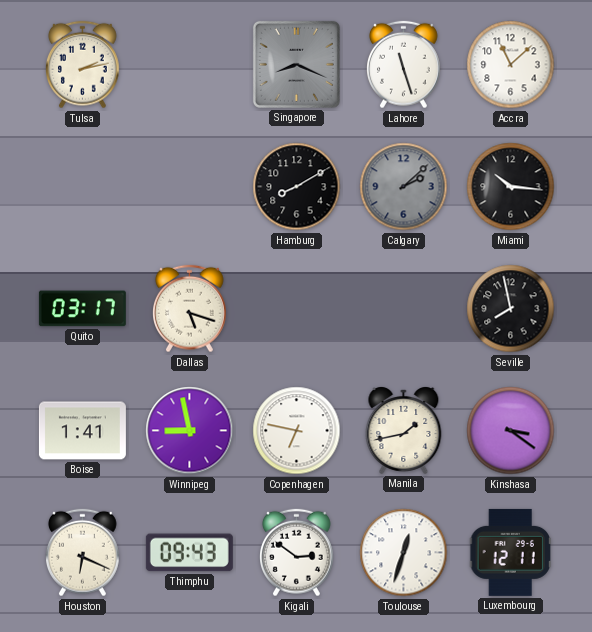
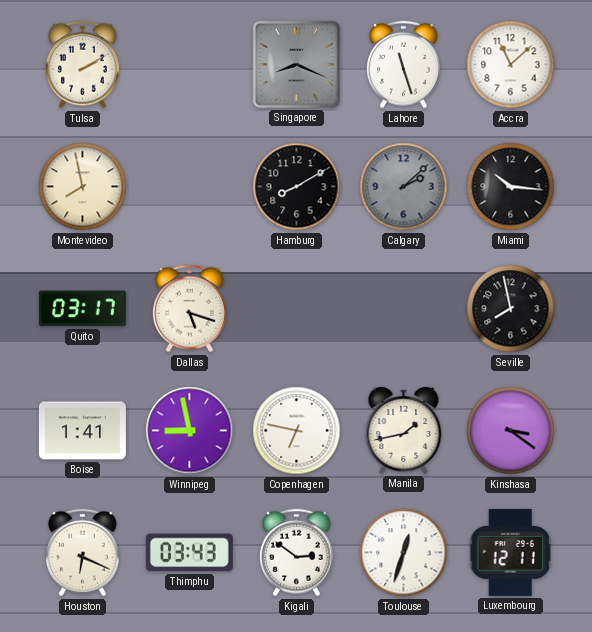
Tulsa: 2:13 -> 2:10 (83, 65)
Montevideo: none -> 7:58 (83, 187)
Thimphu: 09:43 -> 03:43 (189, 553)
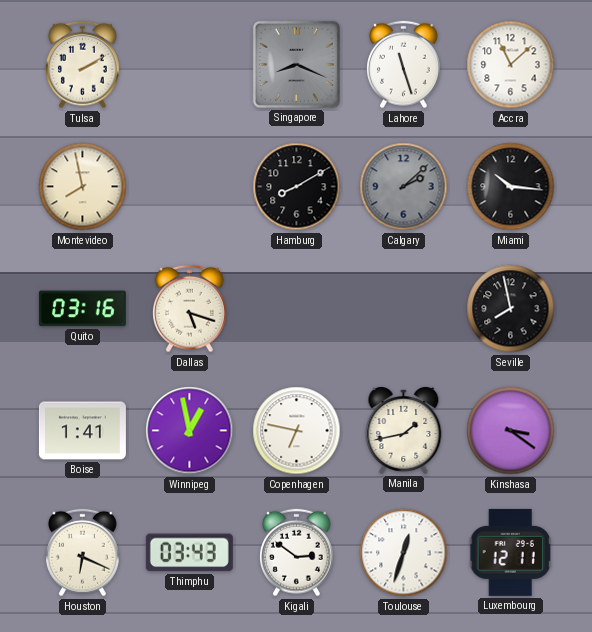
Quito: 03:17 -> 03:16 (82, 309)
Winnipeg: 8:58 -> 12:58 (190, 431)
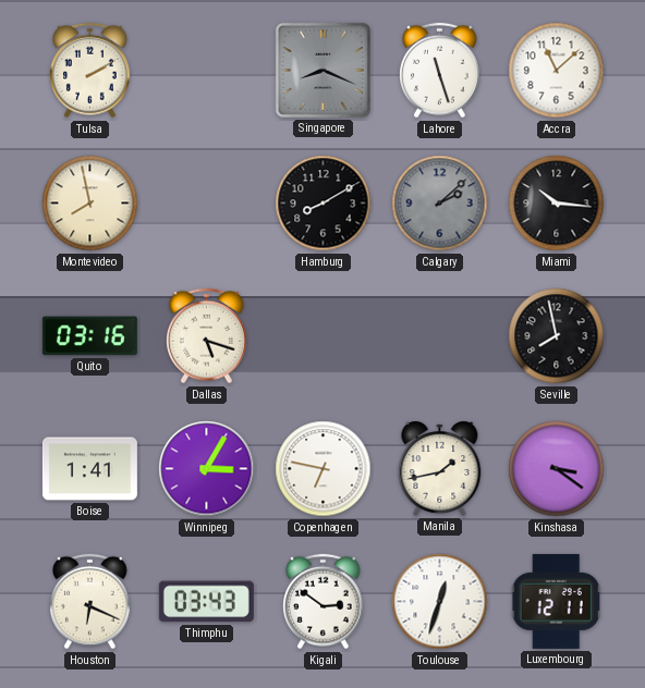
Winnipeg: 12:58 -> 3:05 (207, 469)
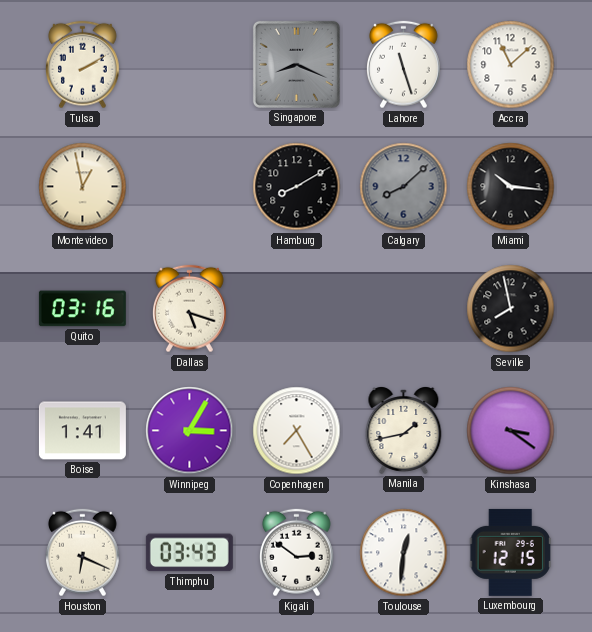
Montevideo: 7:58 -> 12:58 (83, 187)
Calgary: 2:08 -> 8:08 (404, 187)
Copenhagen: 6:47 -> 7:25 (297, 431)
Toulouse: 12:33 -> 12:31 (404, 553)
Luxembourg: 12:11 -> 12:15 (510, 552)
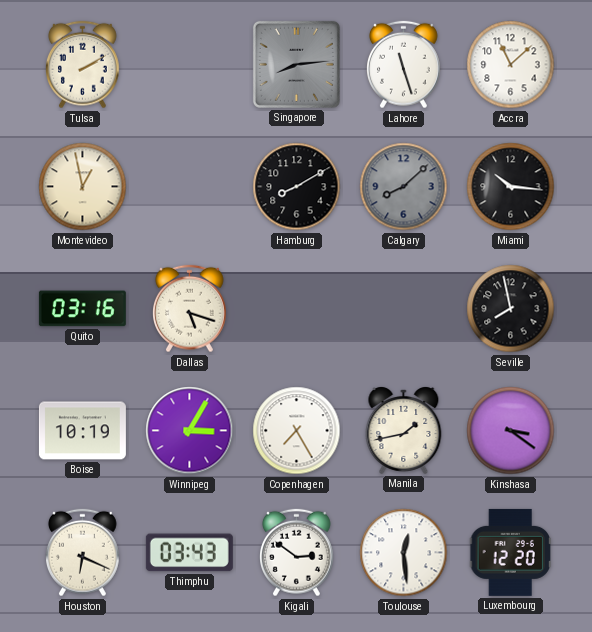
Singapore: 8:19 -> 8:14 (296, 64)
Boise: 1:41 -> 10:19 (82, 431)
Toulouse: 12:31 -> 12:29 (404, 553)
Luxembourg: 12:15 -> 12:20 (510, 552)
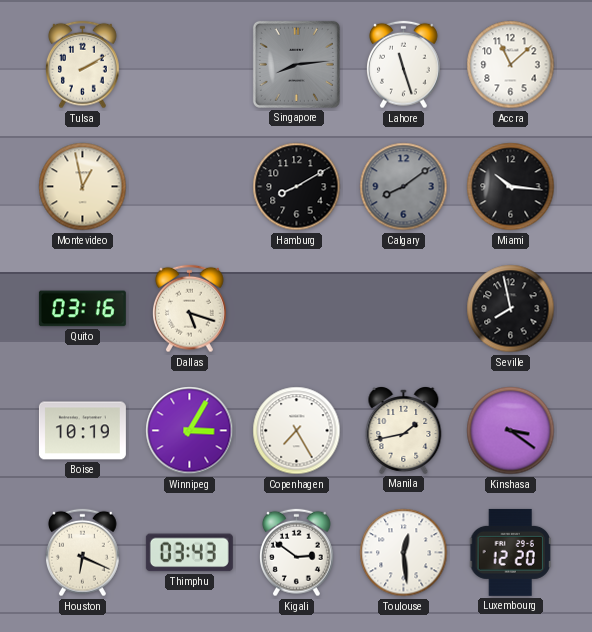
Calgary: 8:08 -> 8:09 (404, 187)
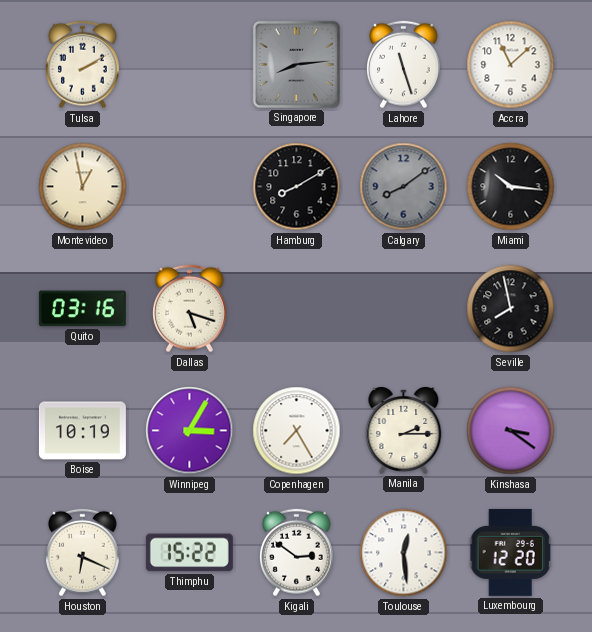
Manila: 1:43 -> 2:15 (404, 431)
Thimphu: 03:43 -> 15:22 (189, 553)
